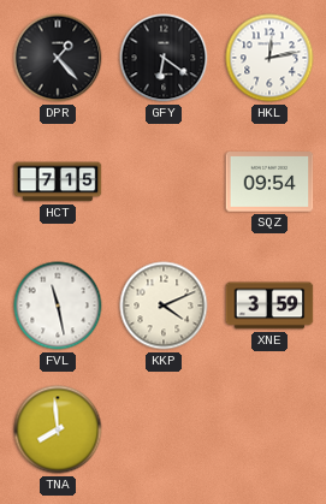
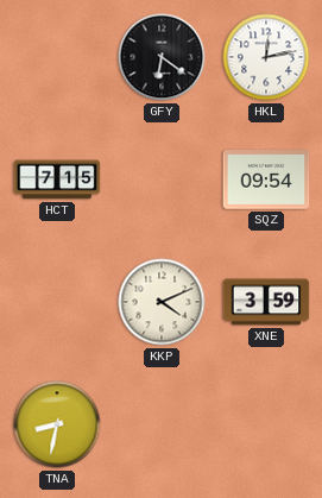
DPR: 1:23 -> none (58, 58)
FVL: 11:28 -> none (58, 306)
TNA: 7:59 -> 8:32 (57, 424)
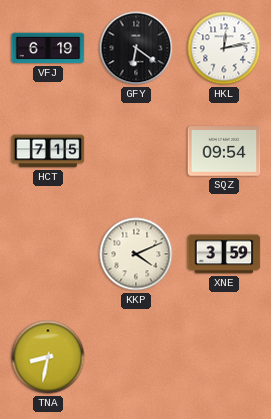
VFJ: none -> 6:19 (48, 48)
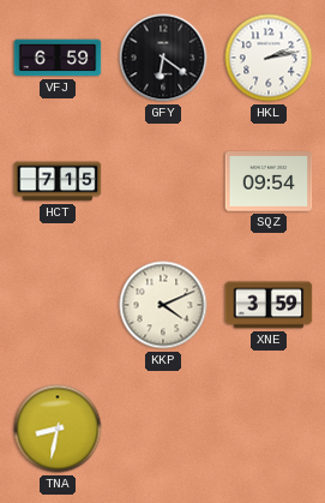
VFJ: 6:19 -> 6:59 (58, 58)
HKL: 12:13 -> 2:13 (269, 58)
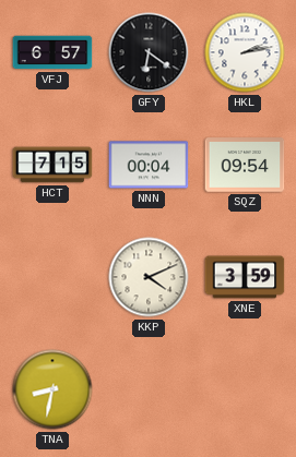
VFJ: 6:59 -> 6:57 (52, 52)
NNN: none -> 00:04 (149, 165)
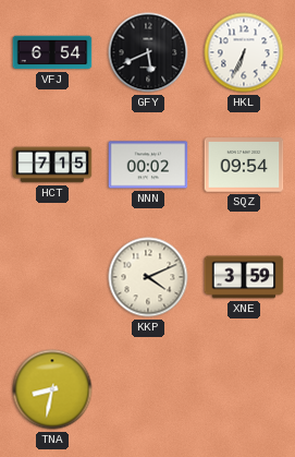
VFJ: 6:57 -> 6:54 (52, 52)
GFY: 6:21 -> 5:41 (148, 52)
HKL: 2:13 -> 6:34 (244, 52)
NNN: 00:04 -> 00:02 (148, 165)
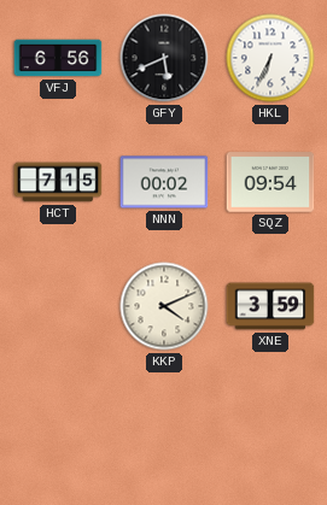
VFJ: 6:54 -> 6:56 (58, 58)
TNA: 8:32 -> none (52, 389)
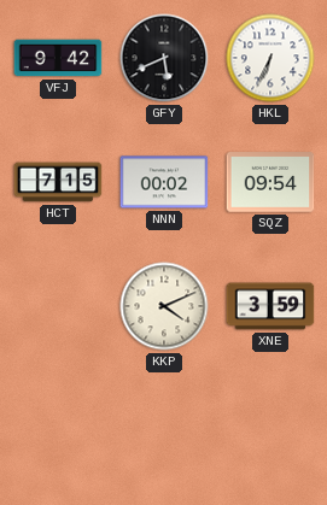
VFJ: 6:56 -> 9:42 (58, 58)
